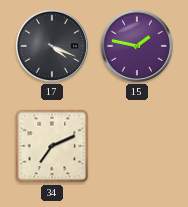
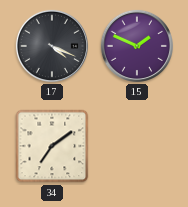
15: 1:47 -> 1:49 (137, 46)
34: 7:11 -> 7:09 (52, 146)
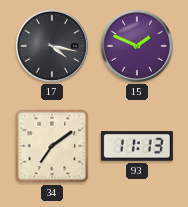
17: 4:19 -> 4:17 (52, 46)
93: none -> 11:13 (137, 146)
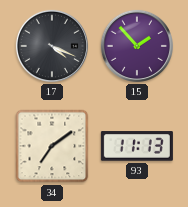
17: 4:17 -> 4:19 (52, 46)
15: 1:49 -> 1:53 (137, 46)
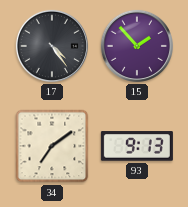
17: 4:19 -> 4:24 (52, 46)
93: 11:13 -> 9:13 (137, 146)
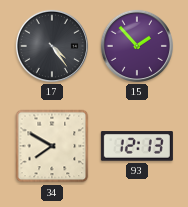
34: 7:09 -> 7:50 (52, 146)
93: 9:13 -> 12:13 (137, 146)
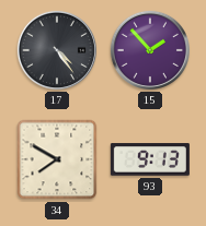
93: 12:13 -> 9:13 (150, 159)
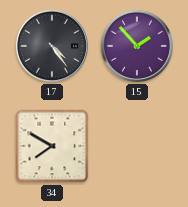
93: 9:13 -> none (150, 159)
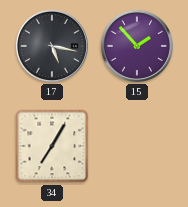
17: 4:24 -> 5:17 (52, 46)
34: 7:50 -> 7:05 (52, 146)
